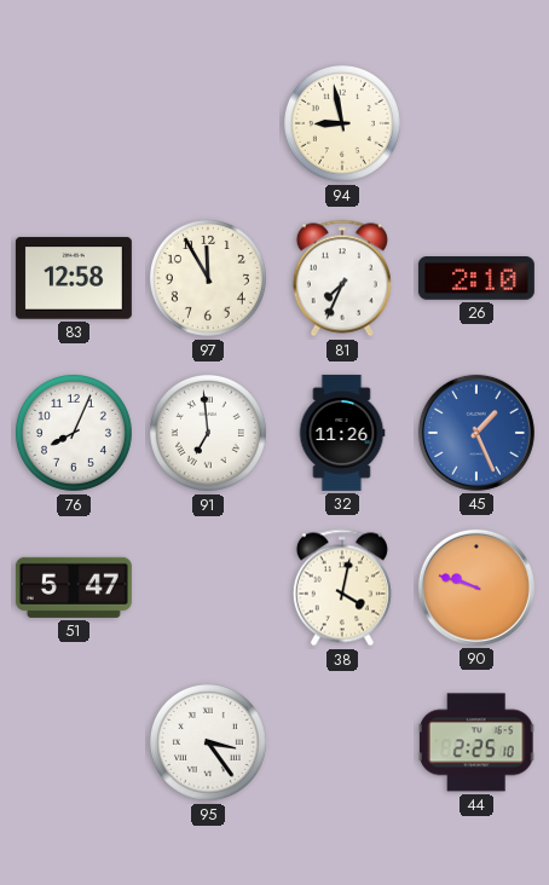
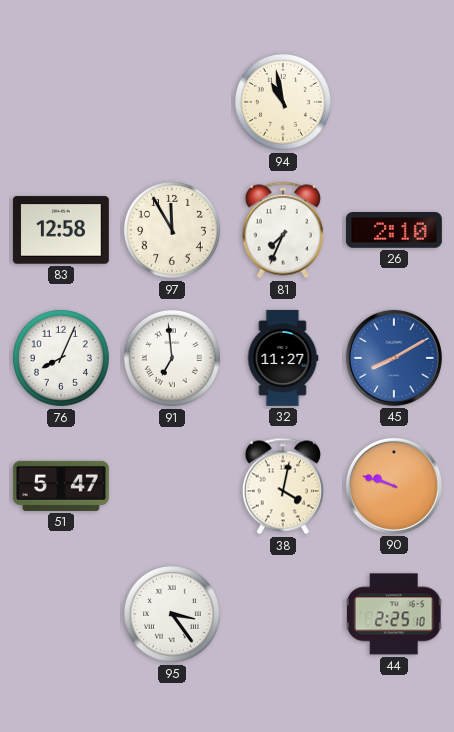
94: 8:58 -> 10:58 (283, 102)
32: 11:26 -> 11:27 (283, 358)
45: 1:26 -> 8:10 (394, 358)
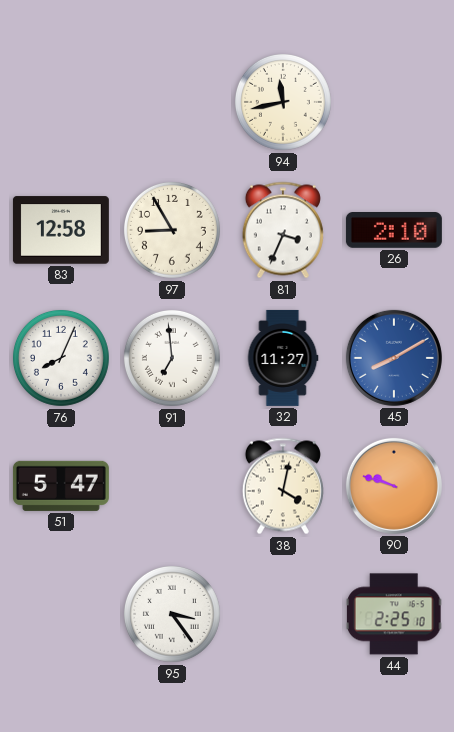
94: 10:58 -> 11:43 (283, 102)
97: 11:55 -> 8:55 (172, 230)
81: 7:34 -> 3:34 (283, 230)
